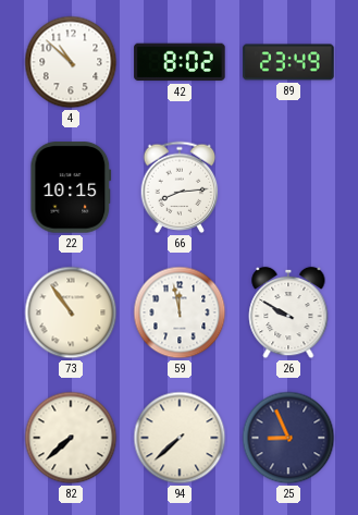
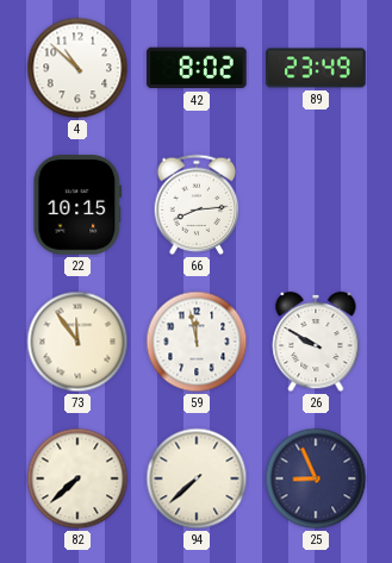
73: 10:54 -> 11:54 (77, 342)
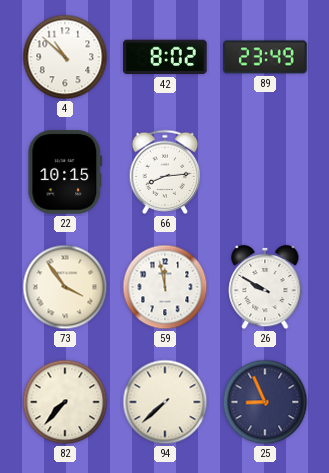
73: 11:54 -> 3:54 (65, 287)
82: 7:38 -> 7:37 (65, 402)
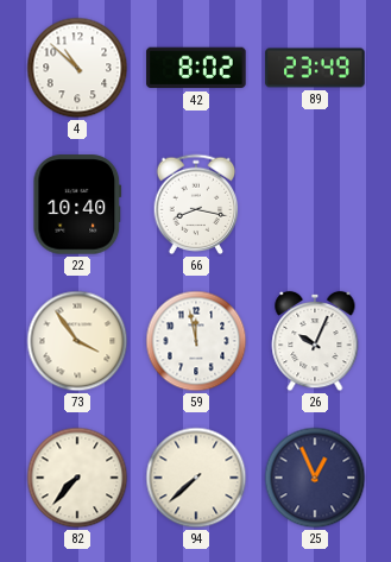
22: 10:15 -> 10:40 (77, 204)
66: 8:14 -> 8:17 (196, 204)
26: 9:50 -> 10:04 (315, 341)
25: 8:56 -> 12:56 (315, 478)
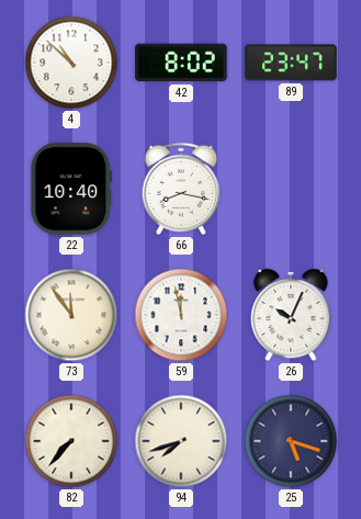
89: 23:49 -> 23:47 (291, 63)
73: 3:54 -> 11:54 (71, 315)
94: 7:38 -> 7:42 (181, 441)
25: 12:56 -> 5:18 (291, 441)
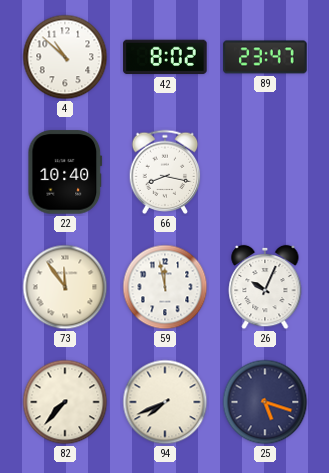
94: 7:42 -> 7:41 (165, 402)
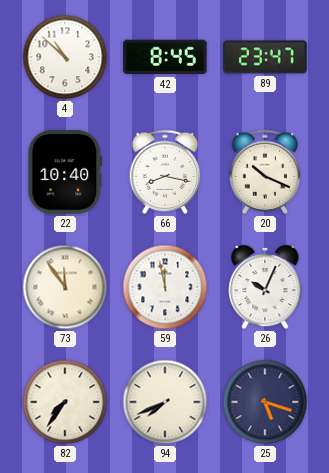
42: 8:02 -> 8:45 (165, 57)
20: none -> 10:19 (265, 172)
82: 7:37 -> 7:36 (65, 402)
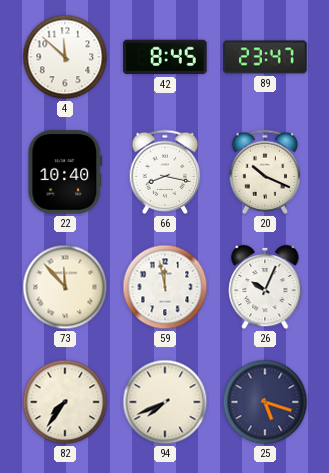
4: 10:52 -> 11:52 (65, 57)
73: 11:54 -> 11:53 (65, 287)
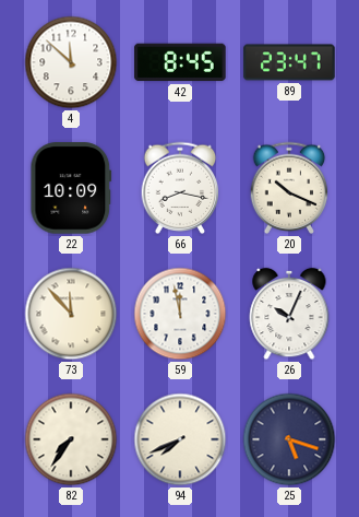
22: 10:40 -> 10:09 (71, 188)
